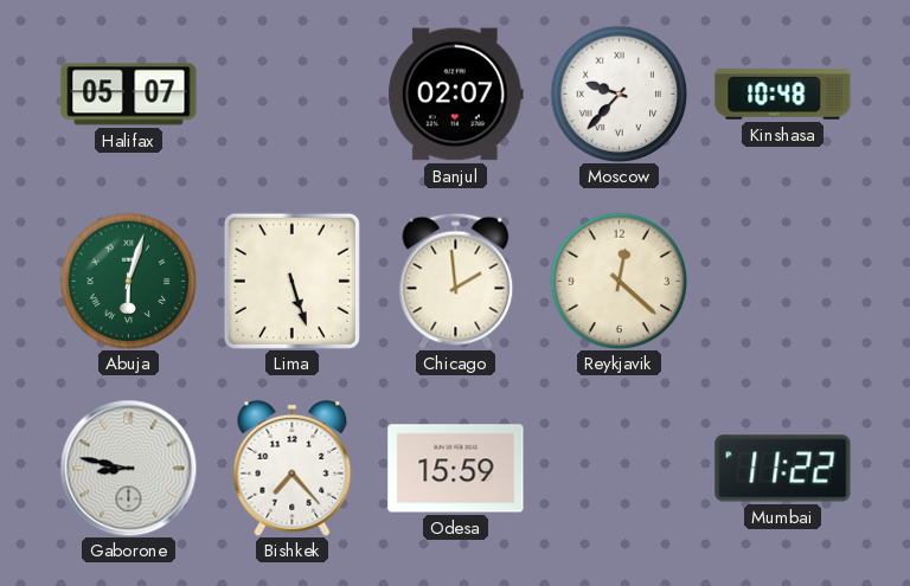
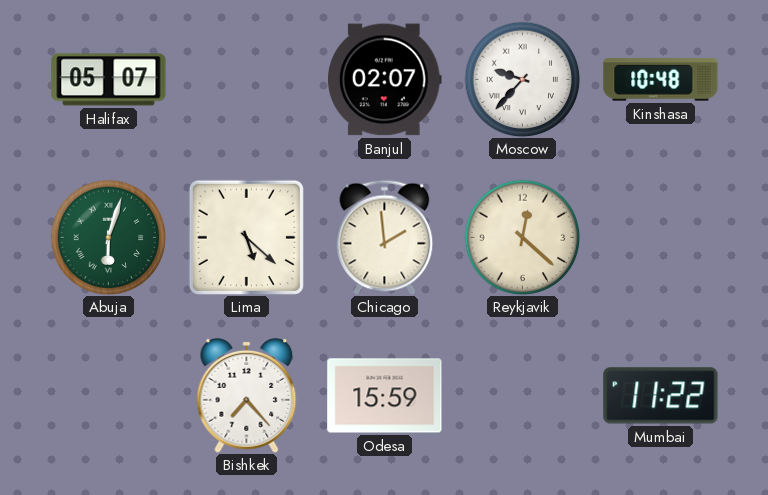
Lima: 5:27 -> 5:22 (246, 237)
Gaborone: 8:47 -> none (128, 468)
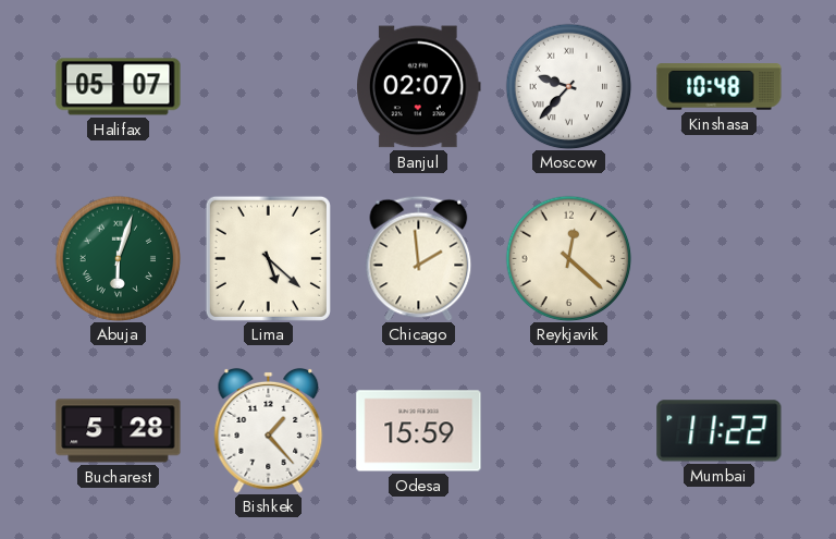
Bucharest: none -> 5:28 (119, 431)
Bishkek: 7:23 -> 1:23 (269, 430)
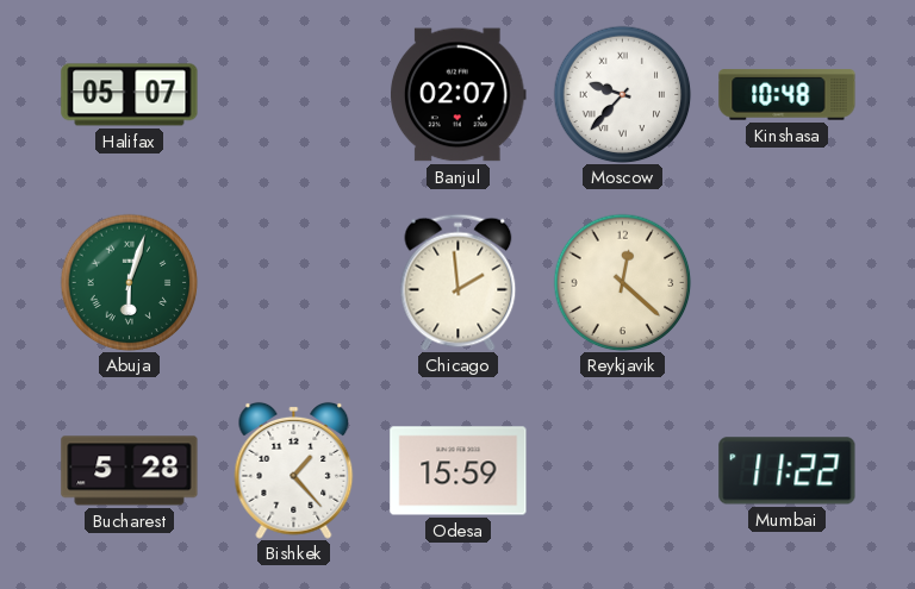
Lima: 5:22 -> none (268, 258)
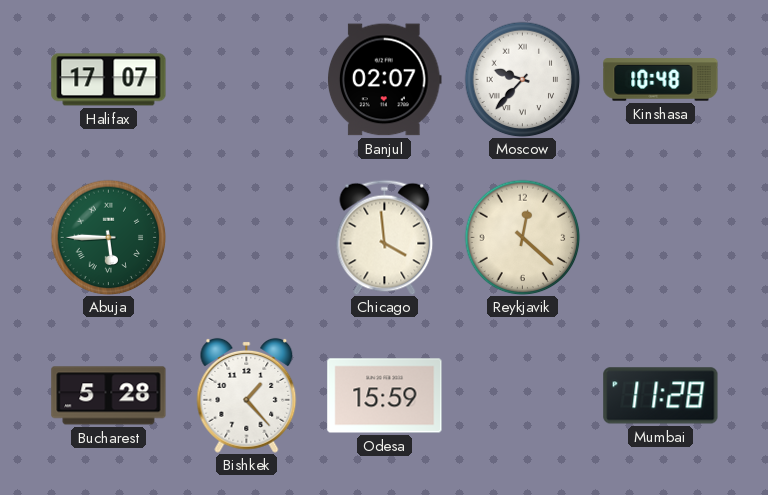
Halifax: 05:07 -> 17:07 (109, 80)
Abuja: 6:03 -> 5:45 (108, 237)
Chicago: 1:59 -> 3:59 (385, 237)
Mumbai: 11:22 -> 11:28 (661, 396)
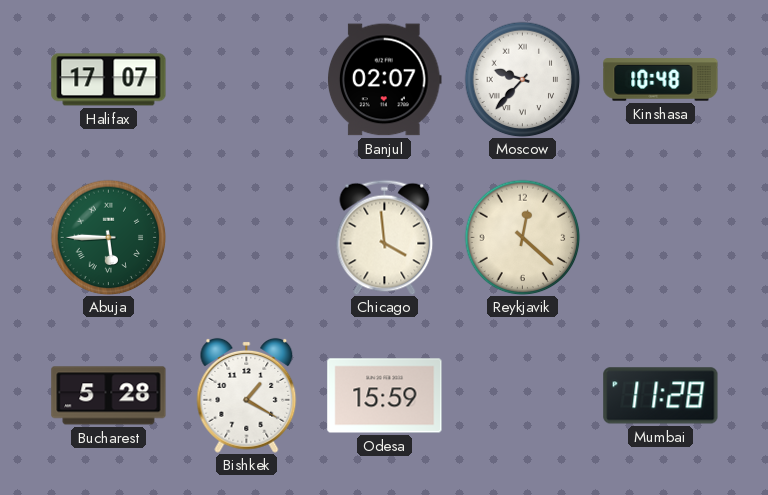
Bishkek: 1:23 -> 1:20 (247, 395)
